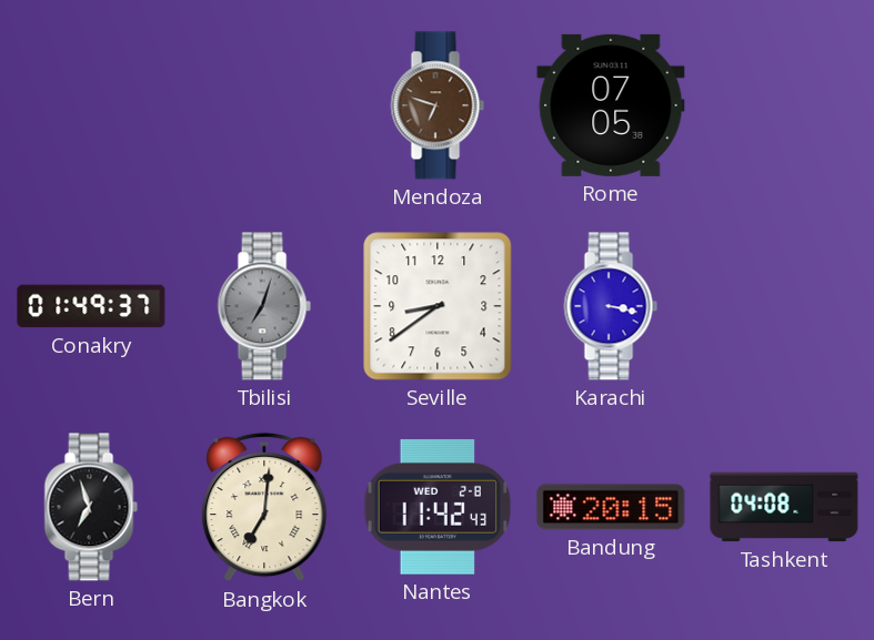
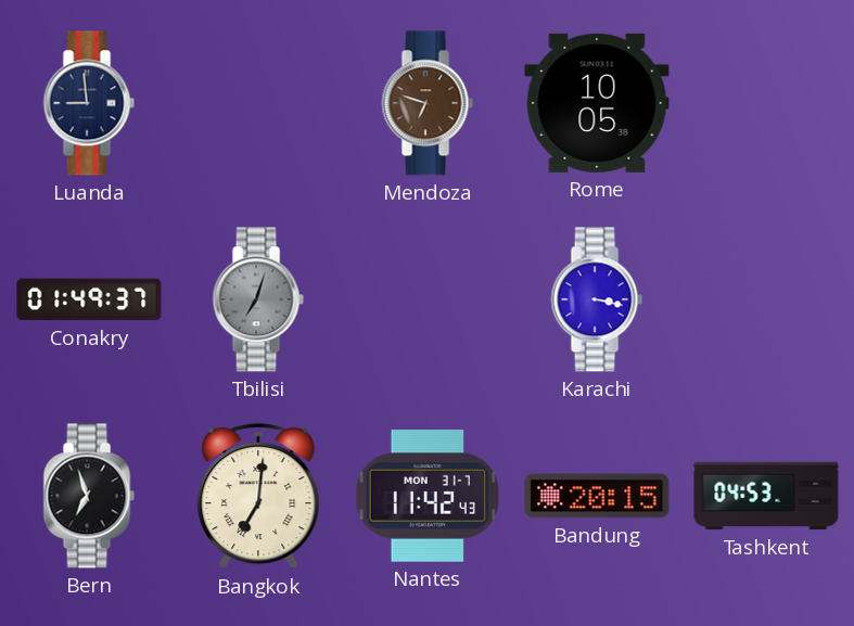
Luanda: none -> 8:59 (89, 103)
Rome: 07:05 -> 10:05 (597, 103)
Seville: 8:39 -> none (438, 306)
Nantes date: WED 2-8 -> MON 31-7 (428, 496)
Tashkent: 04:08 -> 04:53 (766, 496)
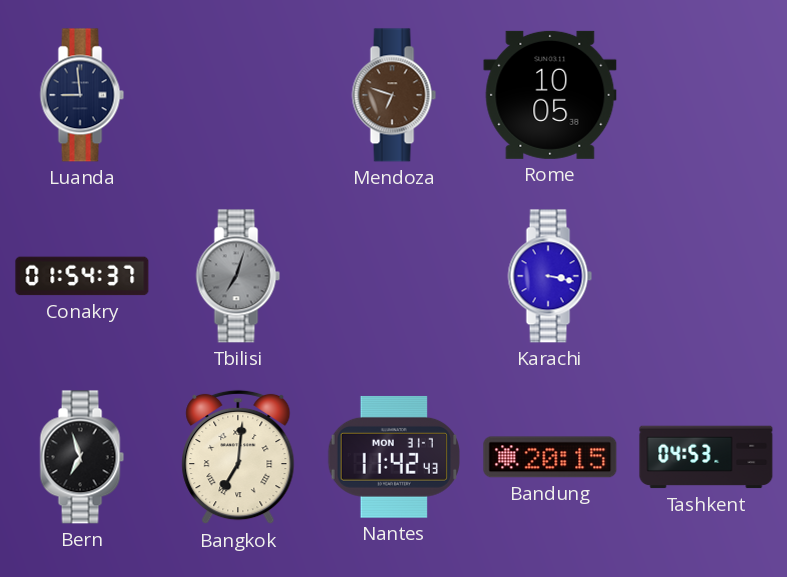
Conakry: 01:49 -> 01:54 (82, 276)
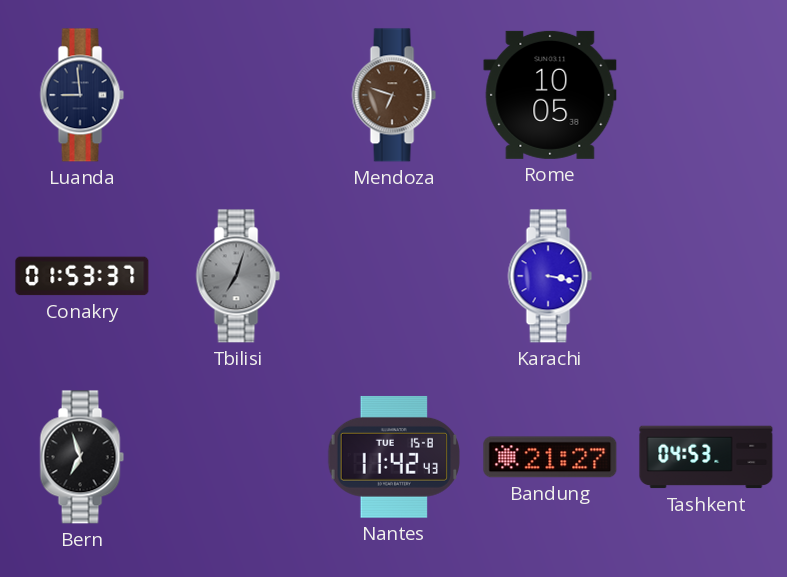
Conakry: 01:54 -> 01:53 (82, 276)
Bangkok: 7:01 -> none (238, 457)
Nantes date: MON 31-7 -> TUE 15-8 (394, 457)
Bandung: 20:15 -> 21:27 (550, 457)
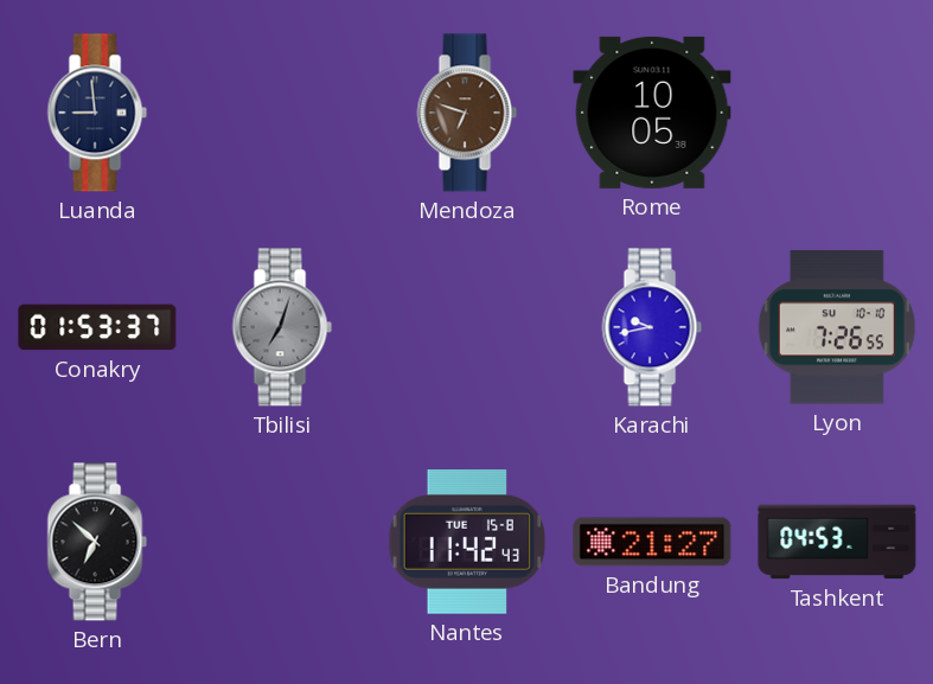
Karachi: 3:17 -> 9:43 (652, 327)
Lyon: none -> 7:26 (837, 327)
Bern: 6:57 -> 6:52 (97, 542)
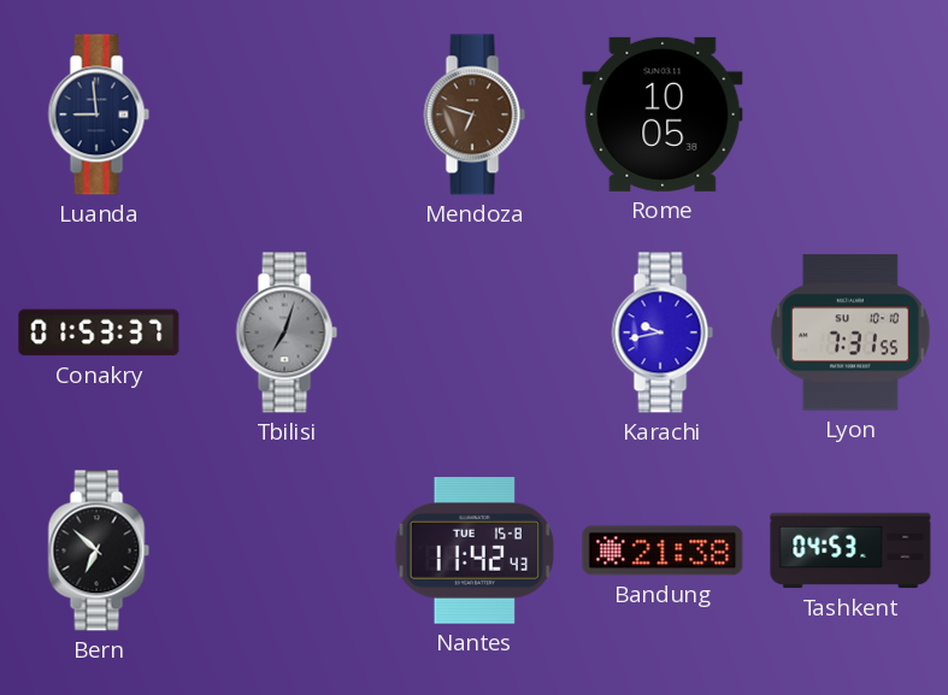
Lyon: 7:26 -> 7:31 (850, 332)
Bandung: 21:27 -> 21:38 (663, 550)
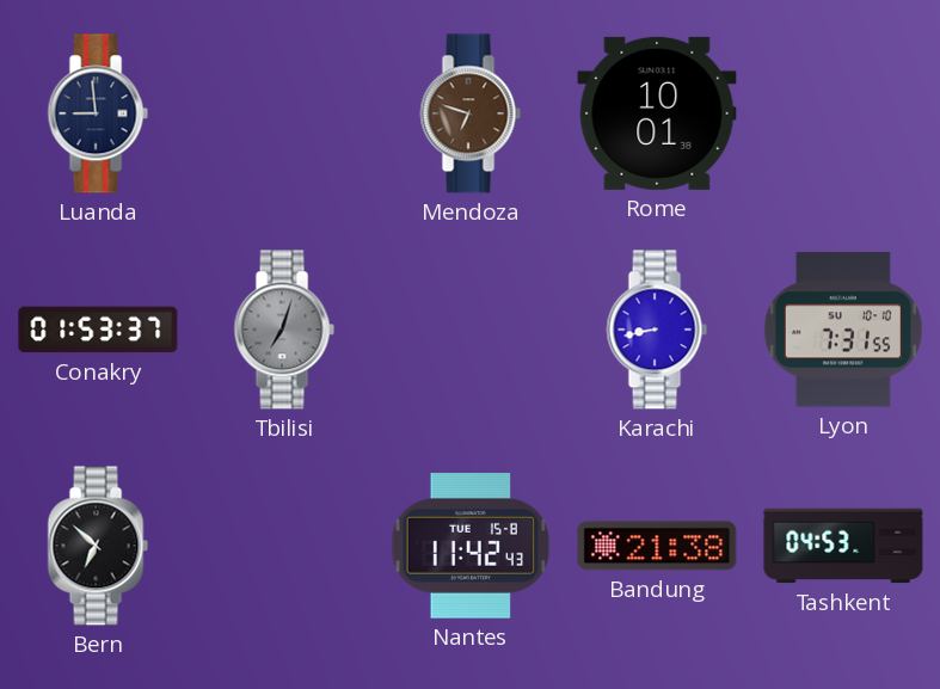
Rome: 10:05 -> 10:01 (657, 113)
Karachi: 9:43 -> 8:43 (657, 330)
